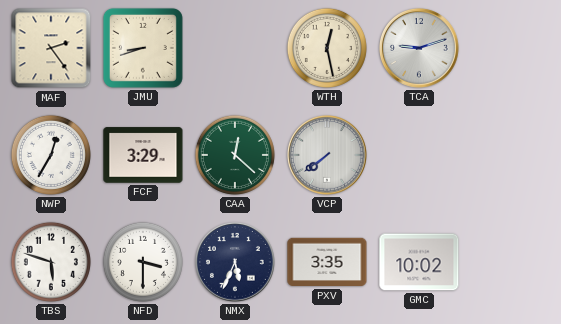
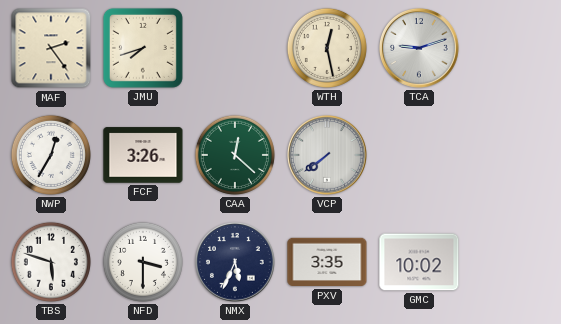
JMU: 8:42 -> 7:42 (143, 48)
FCF: 3:29 -> 3:26 (143, 155)
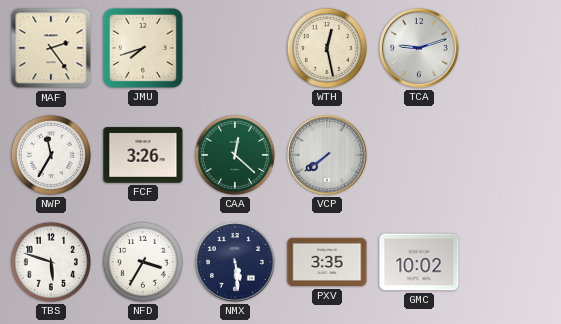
NWP: 12:35 -> 11:35 (51, 155)
NFD: 3:30 -> 3:35 (143, 262)
NMX: 5:34 -> 5:29 (236, 263)
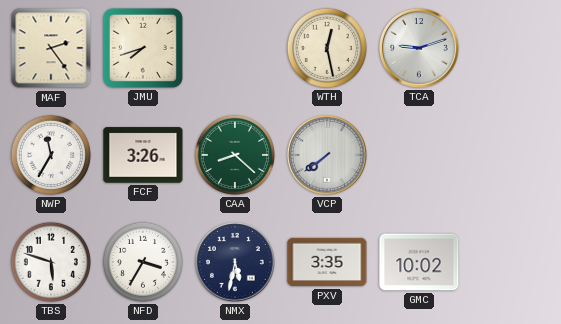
CAA: 12:22 -> 8:22 (235, 155)
NMX: 5:29 -> 5:32 (236, 263)
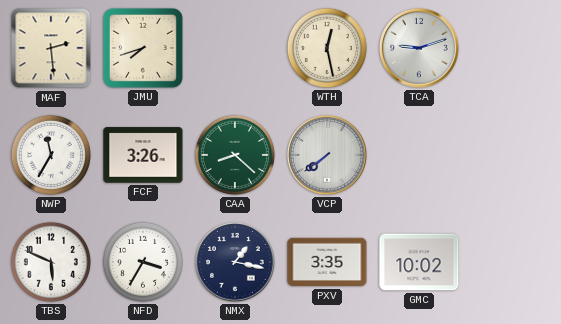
MAF: 2:24 -> 2:29 (51, 48)
TBS: 5:48 -> 5:49 (51, 262)
NMX: 5:32 -> 1:17 (236, 263)
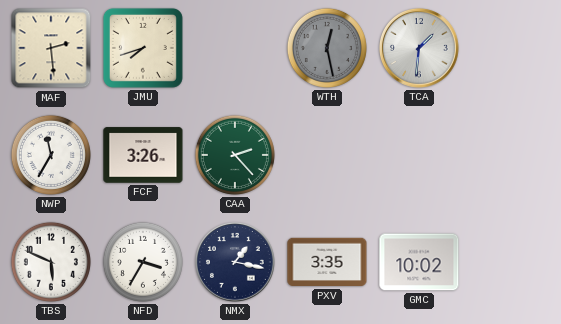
WTH dial: cream -> grey (327, 48)
TCA: 9:12 -> 1:31 (420, 49)
CAA: 8:22 -> 2:23 (235, 155)
VCP: 7:39 -> none (328, 156)
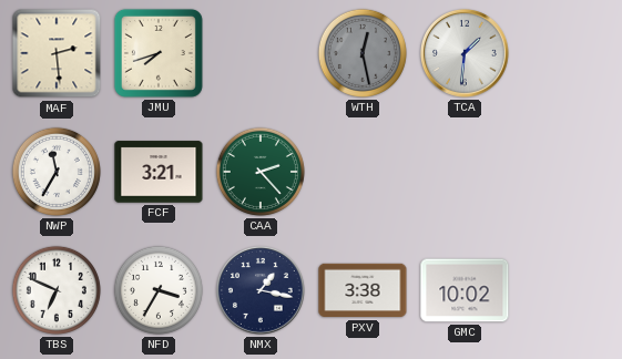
FCF: 3:26 -> 3:21 (159, 172)
TBS: 5:49 -> 6:49 (57, 290)
PXV: 3:35 -> 3:38 (363, 290)
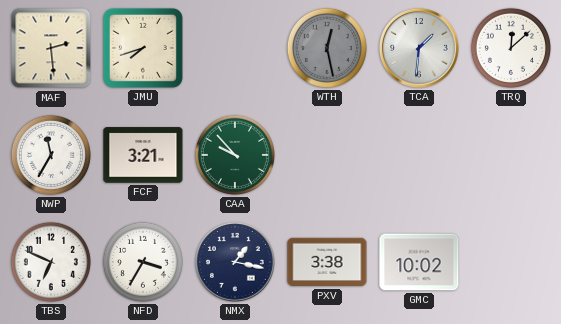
TRQ: none -> 12:08 (511, 48)
CAA: 2:23 -> 9:53 (235, 155)
